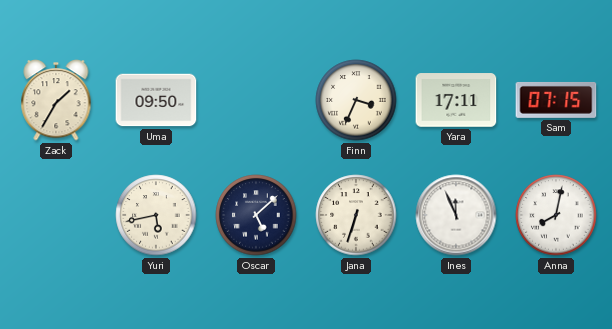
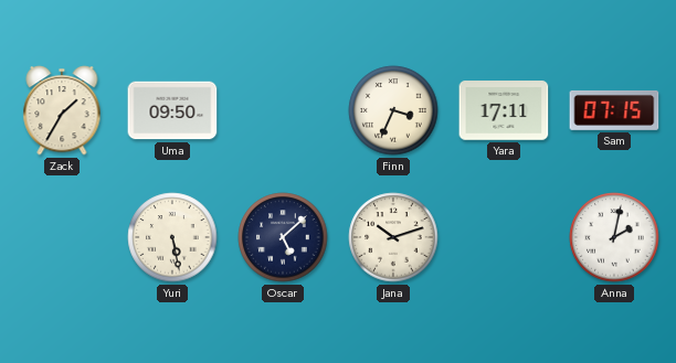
Yuri: 5:43 -> 5:28 (172, 237)
Jana: 6:33 -> 10:12 (393, 237)
Ines: 11:56 -> none (456, 215)
Anna: 8:02 -> 2:02 (614, 237)
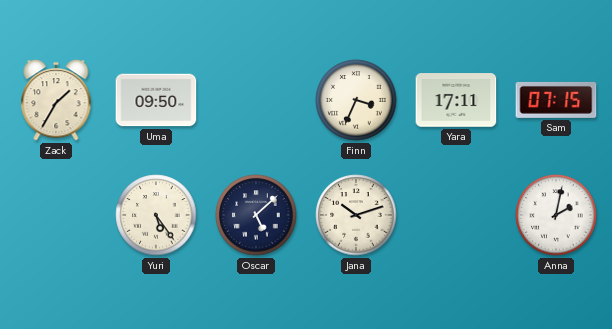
Yuri: 5:28 -> 5:24 (156, 215)
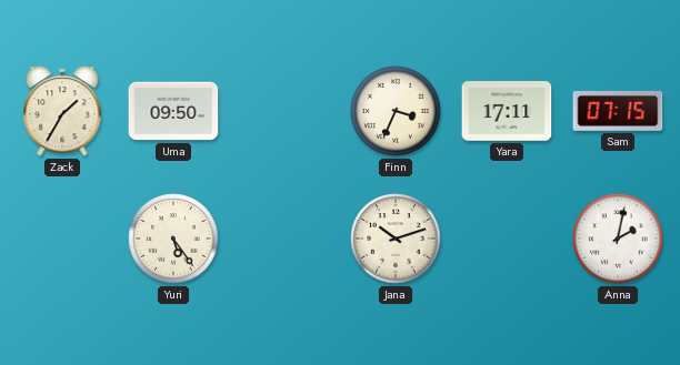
Oscar: 5:08 -> none (256, 215)
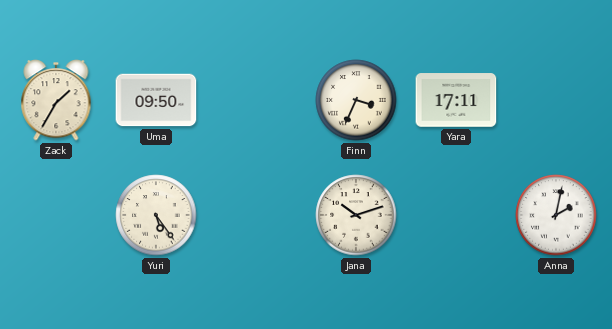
Sam: 07:15 -> none (618, 111)
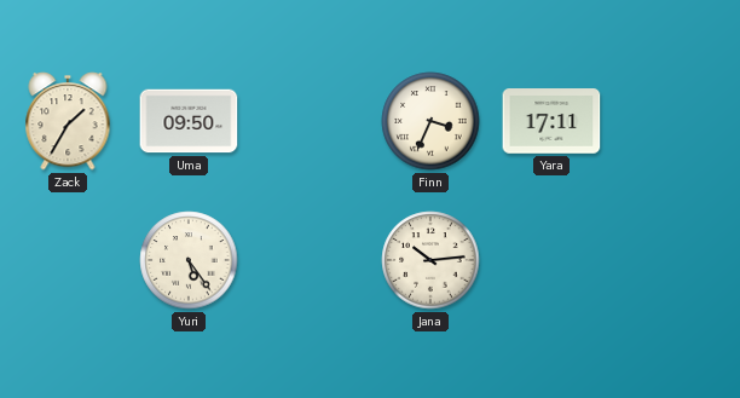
Jana: 10:12 -> 10:14 (430, 260)
Anna: 2:02 -> none (556, 215)
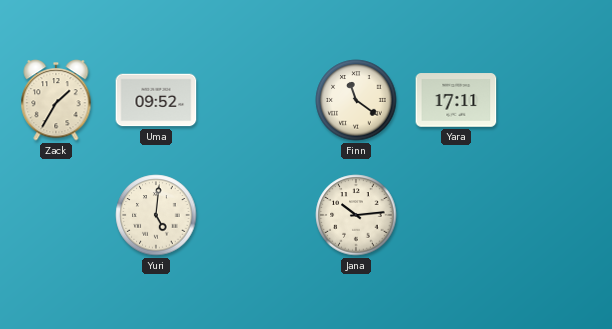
Uma: 09:50 -> 09:52 (156, 100)
Finn: 3:34 -> 11:21 (356, 100)
Yuri: 5:24 -> 5:01 (156, 215)
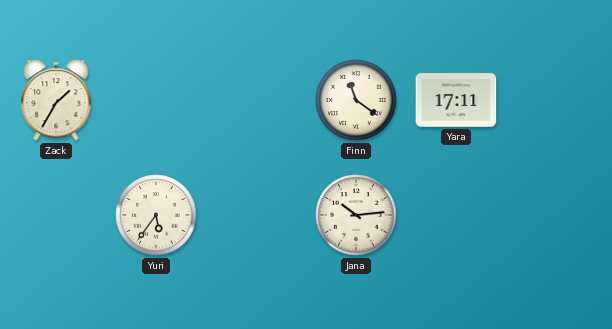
Uma: 09:52 -> none (156, 100)
Yuri: 5:01 -> 5:36 (156, 215)
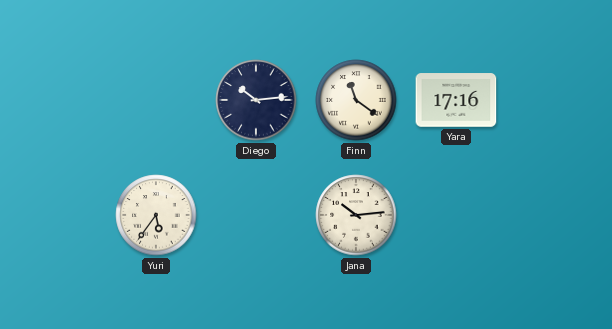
Zack: 1:35 -> none (56, 100)
Diego: none -> 10:14 (256, 100)
Yara: 17:11 -> 17:16 (456, 100)
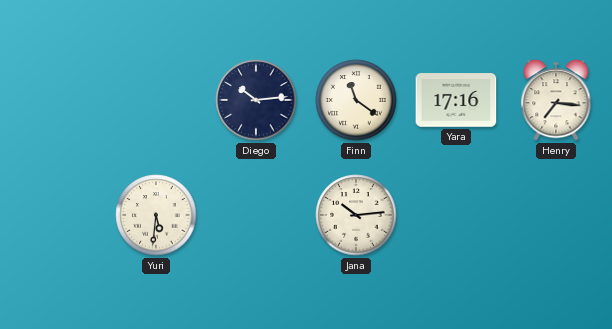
Henry: none -> 7:16 (556, 100)
Yuri: 5:36 -> 5:31 (156, 215)
